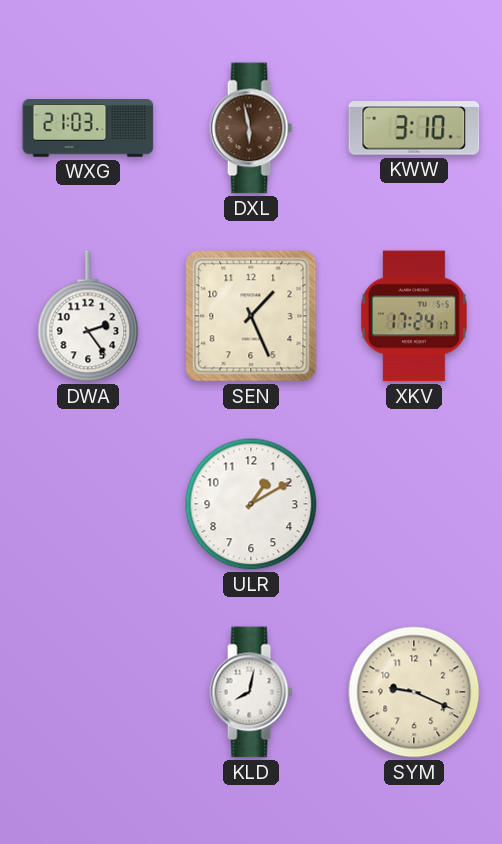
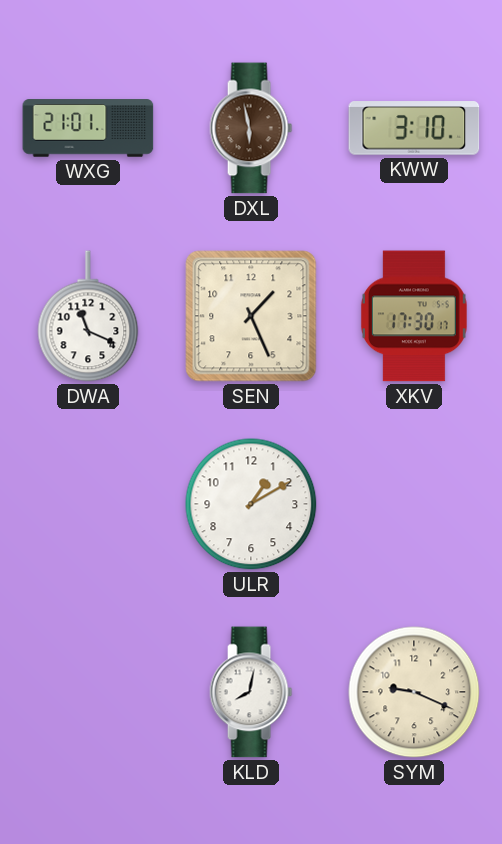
WXG: 21:03 -> 21:01 (88, 128)
DWA: 2:24 -> 11:19 (88, 316)
XKV: 17:24 -> 17:30 (414, 316)
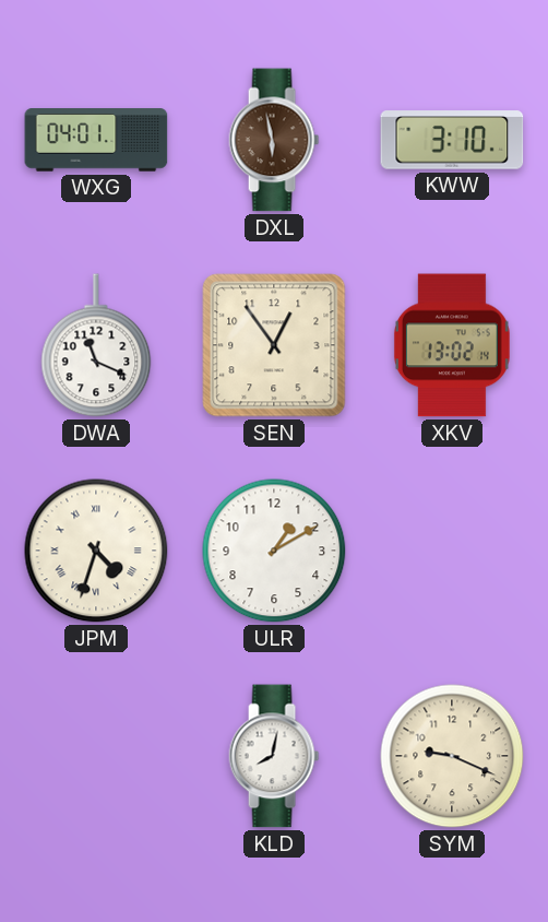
WXG: 21:01 -> 04:01 (96, 140)
SEN: 1:26 -> 12:54 (274, 345)
XKV: 17:30 -> 13:02 (452, 345)
JPM: none -> 4:33 (96, 551)
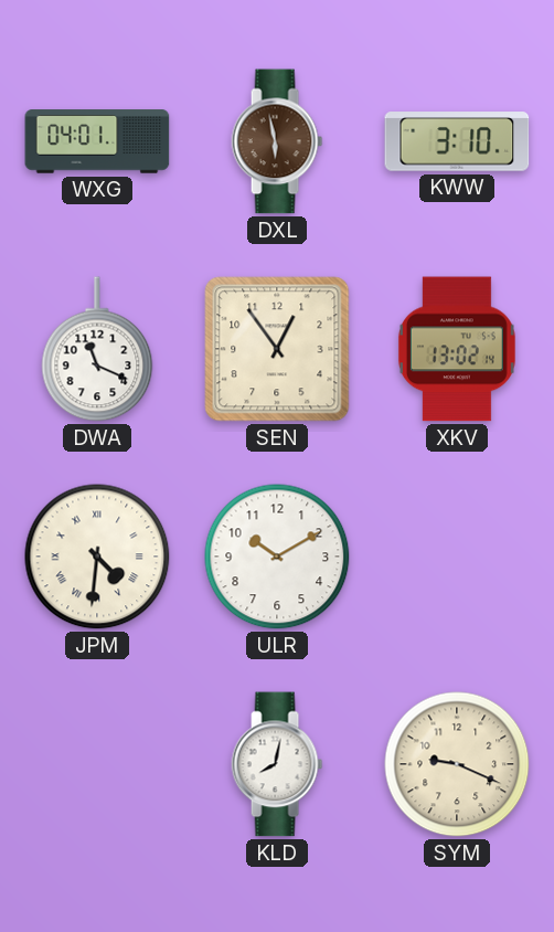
JPM: 4:33 -> 4:31 (97, 557)
ULR: 1:10 -> 10:10 (277, 557)
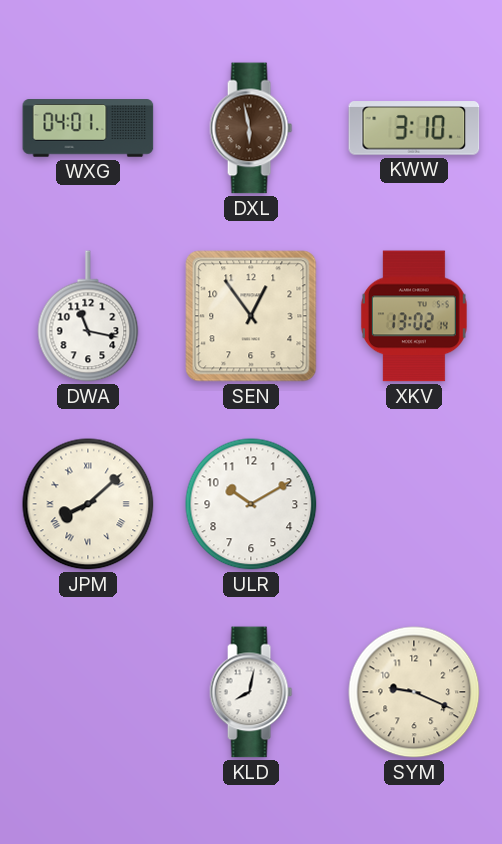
DWA: 11:19 -> 11:17 (88, 316)
JPM: 4:31 -> 8:08 (88, 504)
